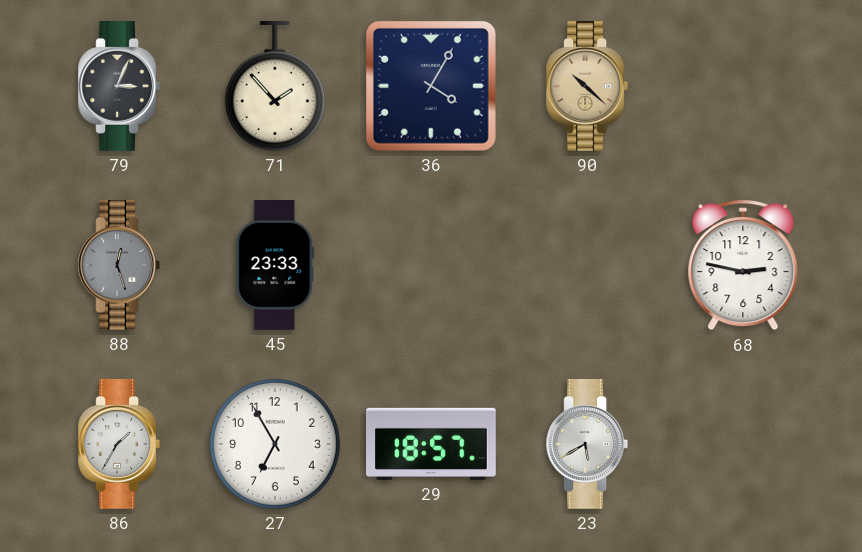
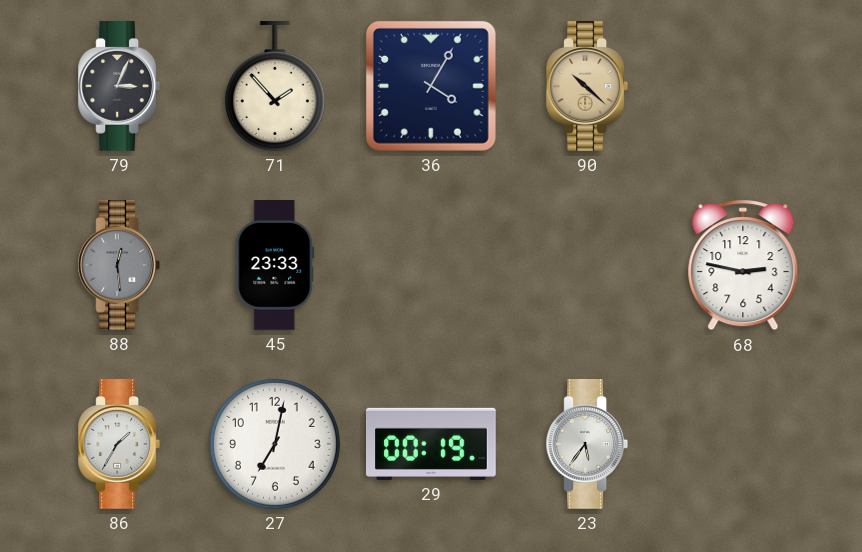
88: 12:27 -> 12:29 (118, 266)
27: 6:55 -> 7:02 (275, 444)
29: 18:57 -> 00:19 (432, 444)
23: 5:40 -> 5:36 (586, 445)
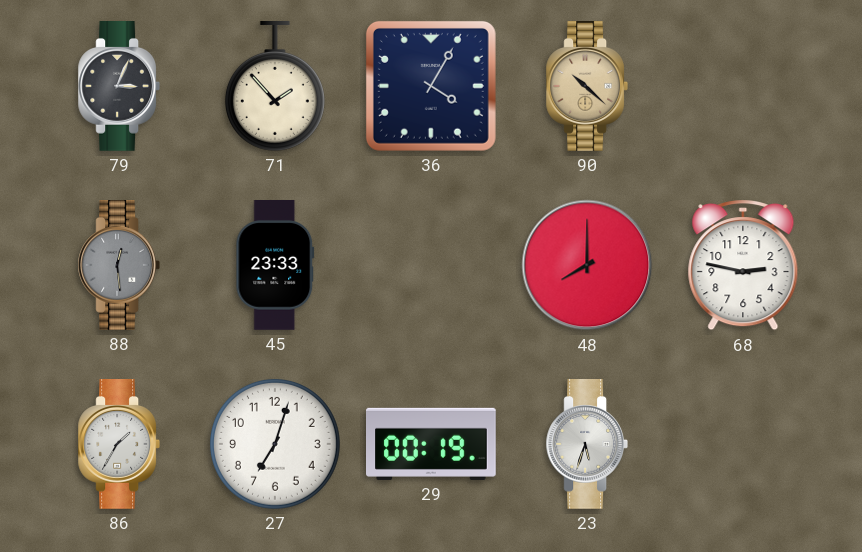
48: none -> 8:00 (587, 265)
27: 7:02 -> 7:03 (275, 444)
23: 5:36 -> 5:33 (586, 445)
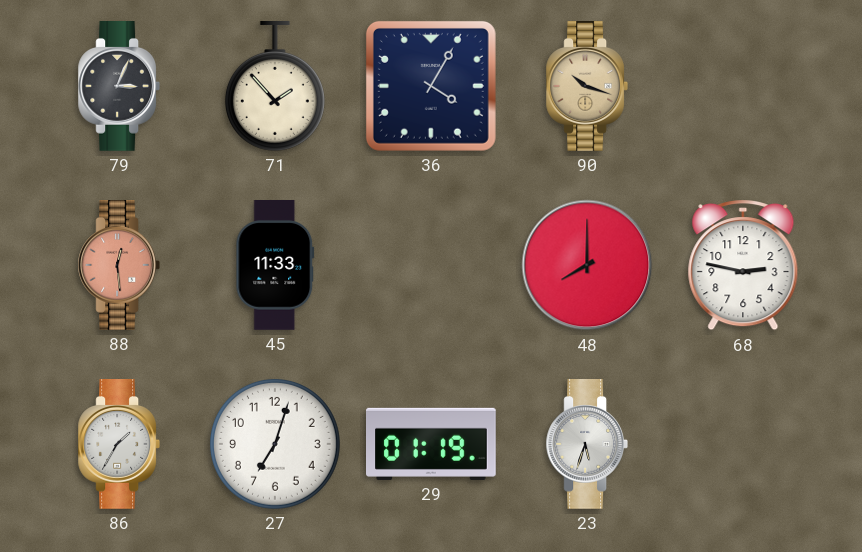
90: 10:22 -> 10:18 (586, 87)
88 dial: grey -> salmon (118, 266)
45: 23:33 -> 11:33 (275, 266)
29: 00:19 -> 01:19 (432, 444)
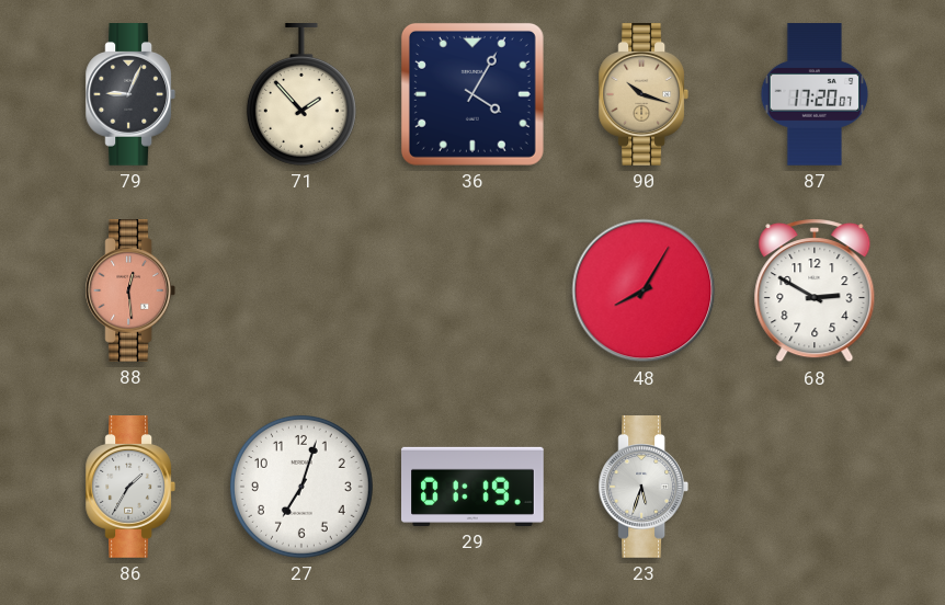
79: 3:04 -> 9:04 (129, 95)
87: none -> 17:20 (815, 94)
45: 11:33 -> none (275, 266)
48: 8:00 -> 8:05 (644, 290)
68: 2:47 -> 2:50 (815, 290)
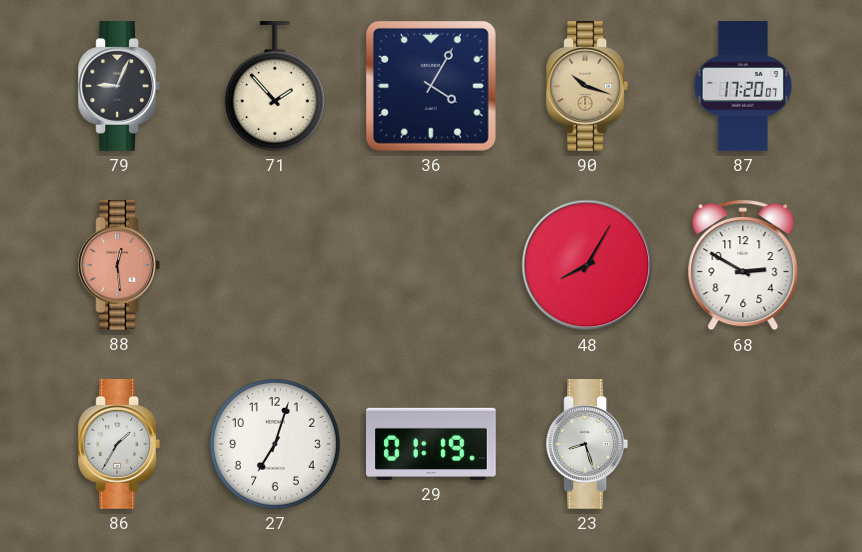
23: 5:33 -> 8:27 (586, 445)
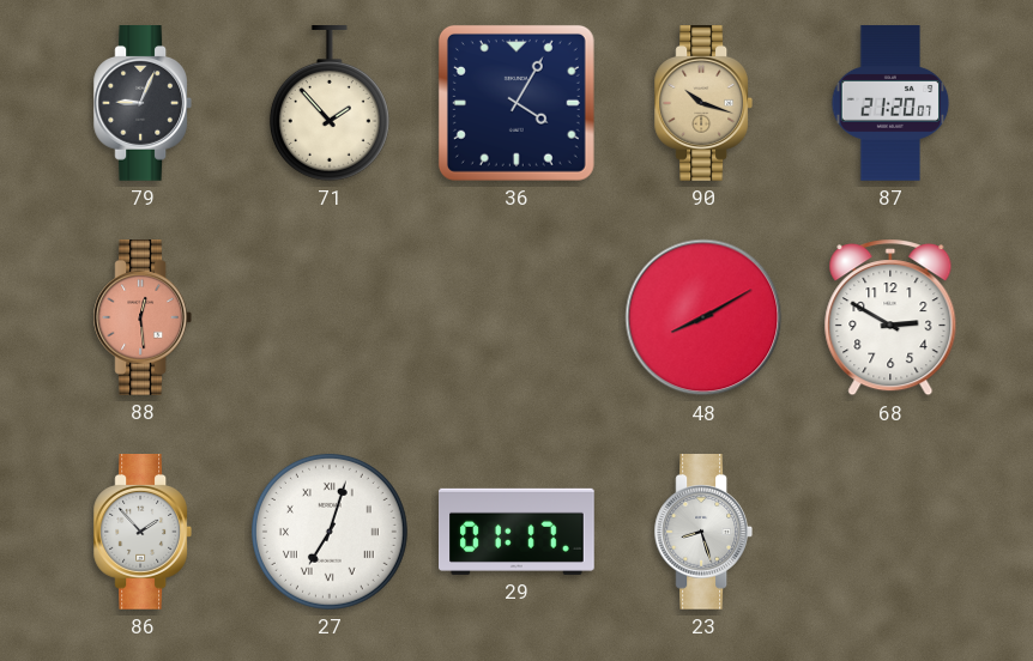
87: 17:20 -> 21:20 (890, 103)
48: 8:05 -> 8:10 (703, 317)
86: 1:35 -> 1:53 (141, 533)
27 numerals: Arabic -> Roman (330, 532)
29: 01:19 -> 01:17 (518, 532)
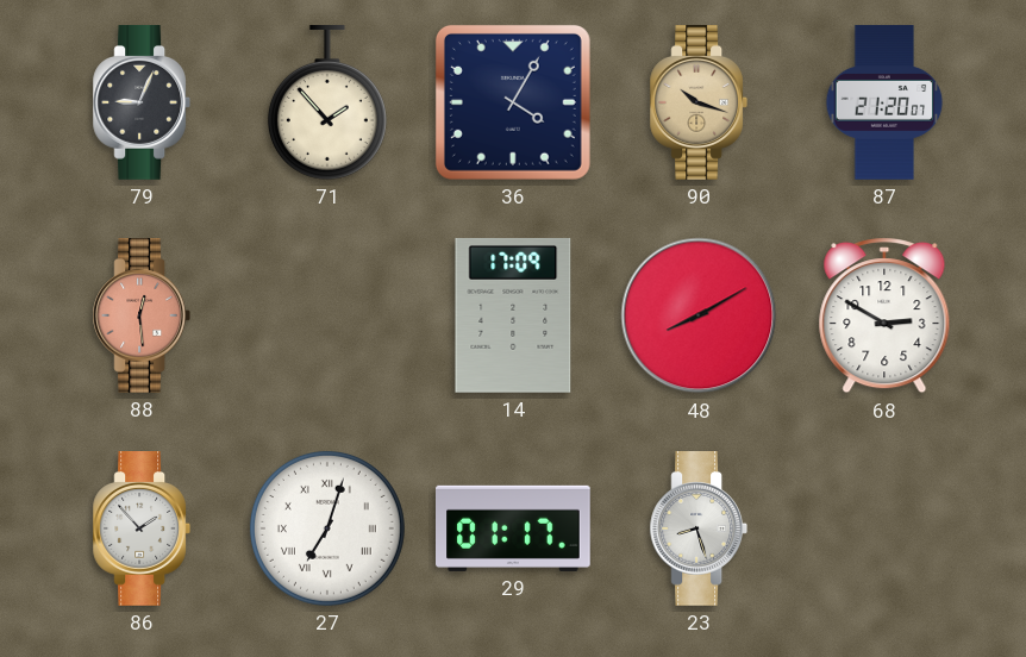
14: none -> 17:09 (513, 315)
